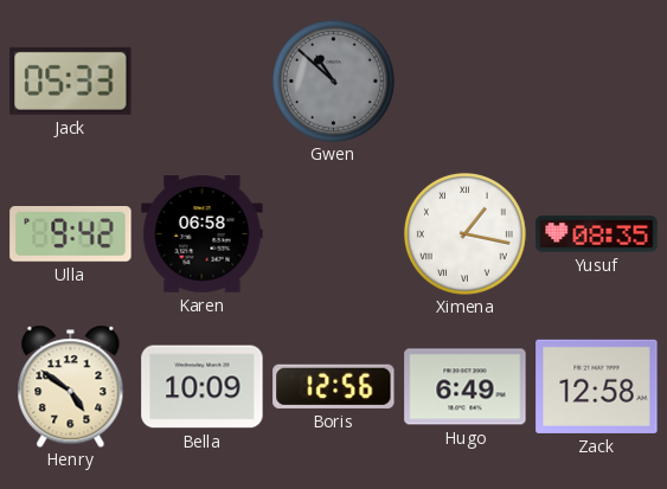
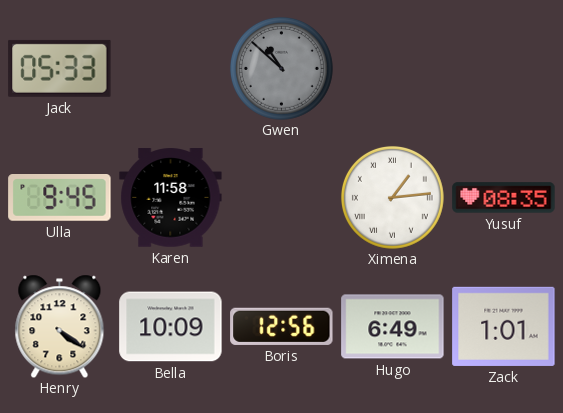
Ulla: 9:42 -> 9:45 (60, 198)
Karen: 06:58 -> 11:58 (171, 198)
Ximena: 1:17 -> 1:14 (392, 197)
Henry: 4:51 -> 4:21 (60, 326)
Zack: 12:58 -> 1:01 (504, 326)
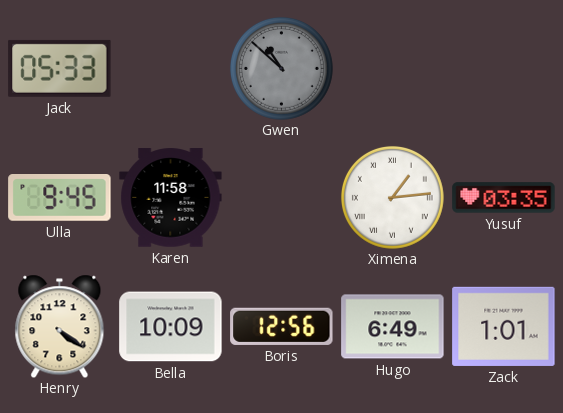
Yusuf: 08:35 -> 03:35 (504, 198)
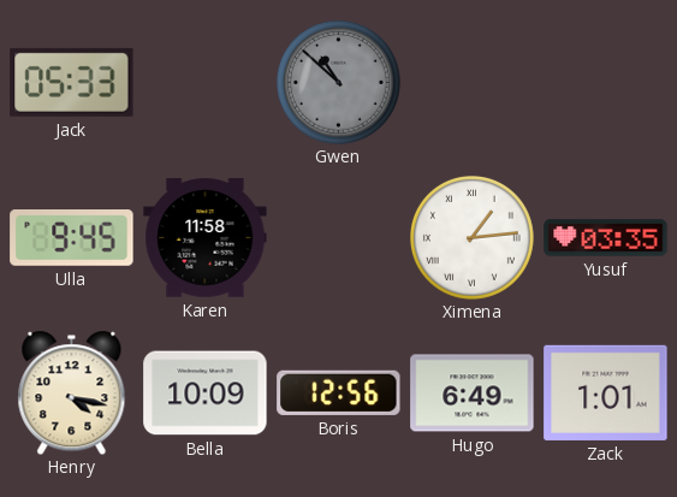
Henry: 4:21 -> 4:17 (72, 392)
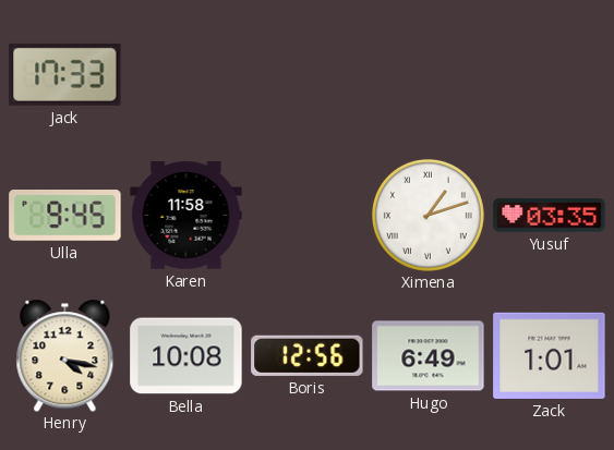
Jack: 05:33 -> 17:33 (65, 74)
Gwen: 10:52 -> none (338, 82)
Ximena: 1:14 -> 1:12 (428, 215)
Bella: 10:09 -> 10:08 (186, 356)
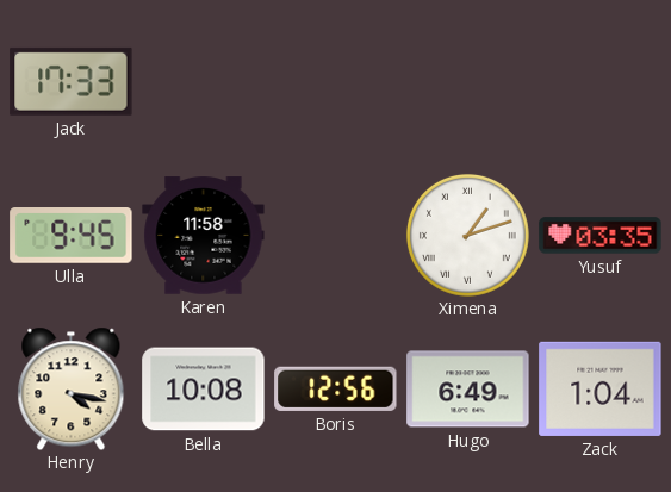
Zack: 1:01 -> 1:04 (601, 388)
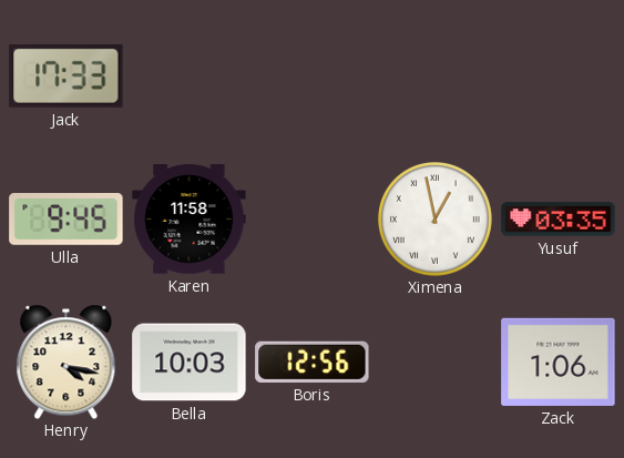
Ximena: 1:12 -> 12:58 (434, 218)
Bella: 10:08 -> 10:03 (190, 363)
Hugo: 6:49 -> none (468, 390)
Zack: 1:04 -> 1:06 (559, 362)
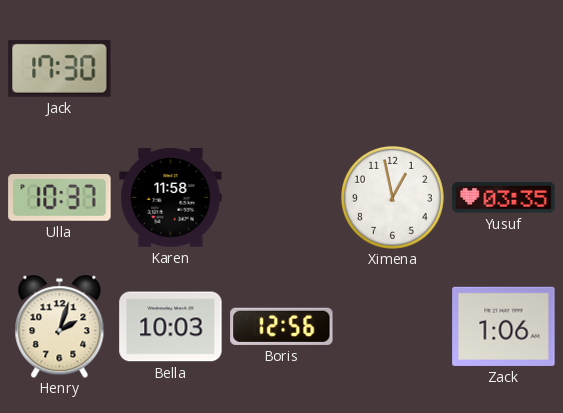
Jack: 17:33 -> 17:30 (60, 68)
Ulla: 9:45 -> 10:37 (60, 198)
Ximena numerals: Roman -> Arabic (392, 197)
Henry: 4:17 -> 2:03 (60, 326)
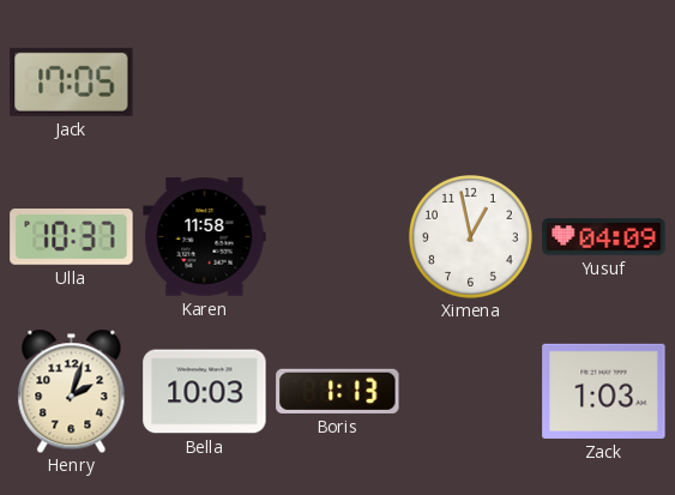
Jack: 17:30 -> 17:05 (72, 82)
Yusuf: 03:35 -> 04:09 (604, 237)
Boris: 12:56 -> 1:13 (338, 391)
Zack: 1:06 -> 1:03 (604, 391)
